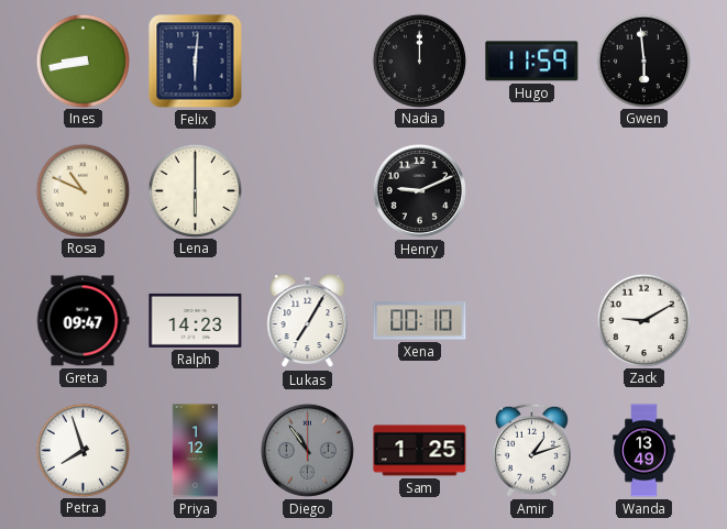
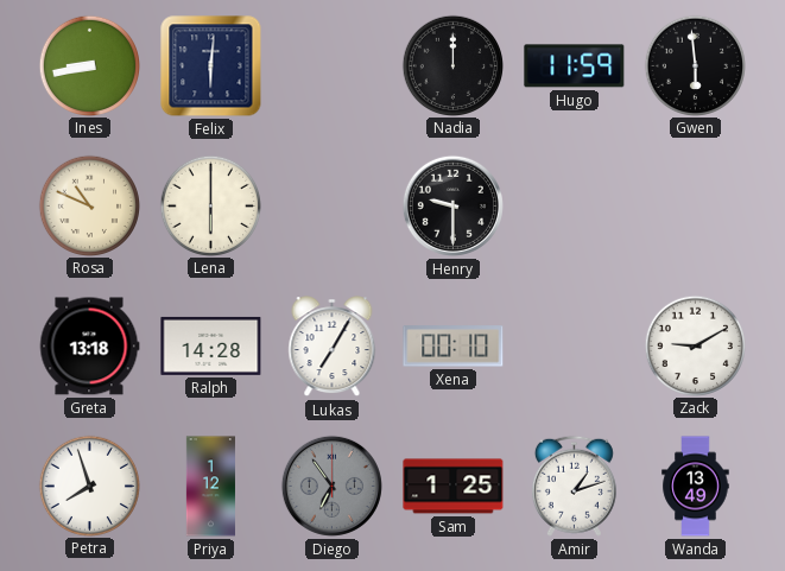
Henry: 9:11 -> 9:30 (452, 205)
Greta: 09:47 -> 13:18 (89, 347)
Ralph: 14:23 -> 14:28 (211, 345)
Diego: 10:54 -> 6:54 (331, 486)
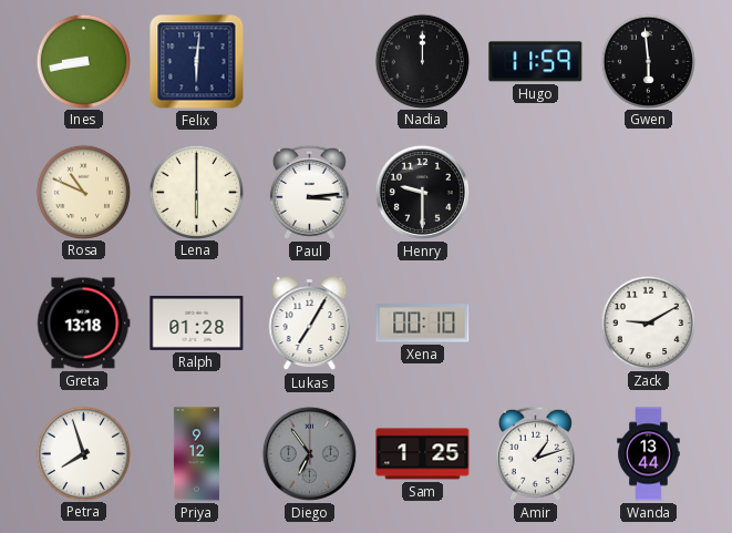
Paul: none -> 3:14 (309, 192)
Ralph: 14:28 -> 01:28 (197, 322)
Priya: 1:12 -> 9:12 (196, 454)
Wanda: 13:49 -> 13:44 (649, 454)
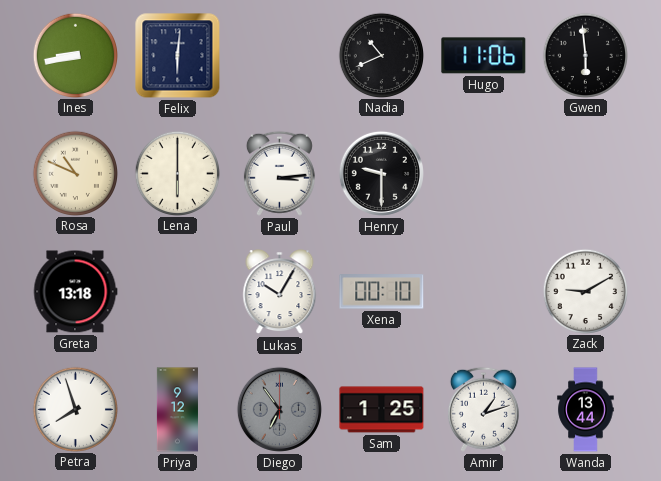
Nadia: 12:00 -> 10:41 (381, 55)
Hugo: 11:59 -> 11:06 (484, 56)
Ralph: 01:28 -> none (197, 322)
Lukas: 7:05 -> 10:05 (280, 292)
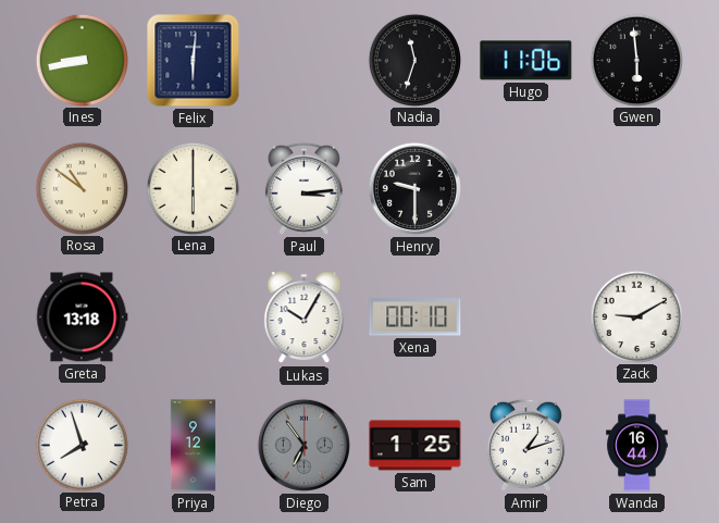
Nadia: 10:41 -> 11:33 (414, 60)
Rosa: 10:49 -> 10:51 (82, 188)
Wanda: 13:44 -> 16:44 (637, 446)
